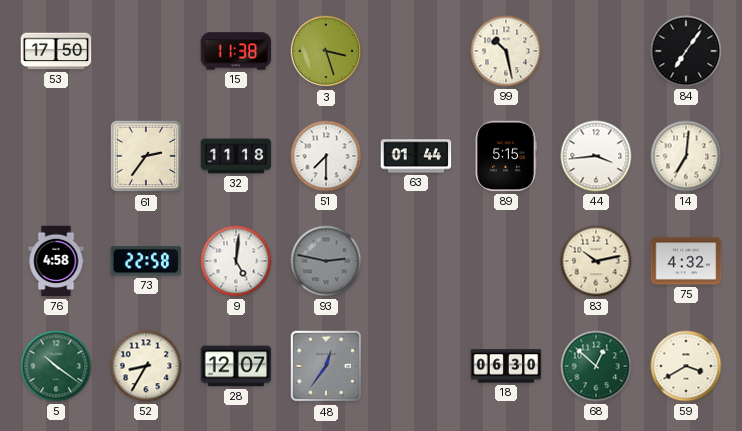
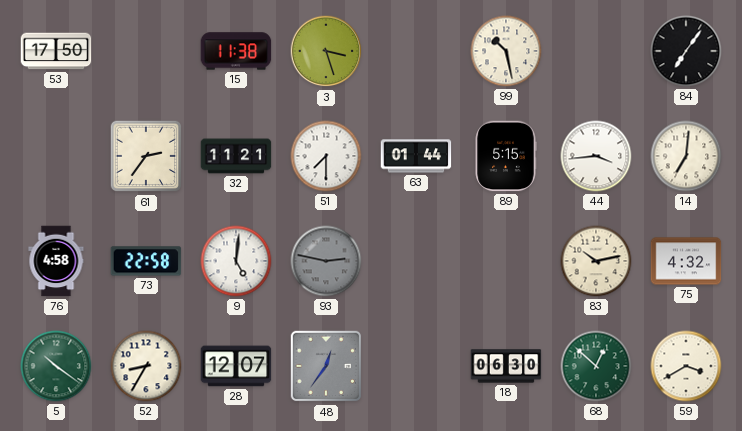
32: 11:18 -> 11:21 (236, 156)
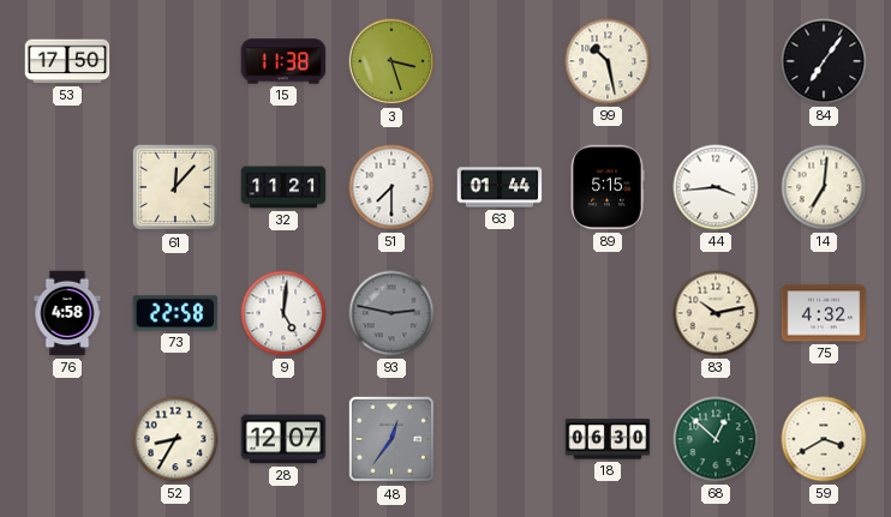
61: 2:36 -> 12:07 (175, 187)
5: 10:21 -> none (56, 366)
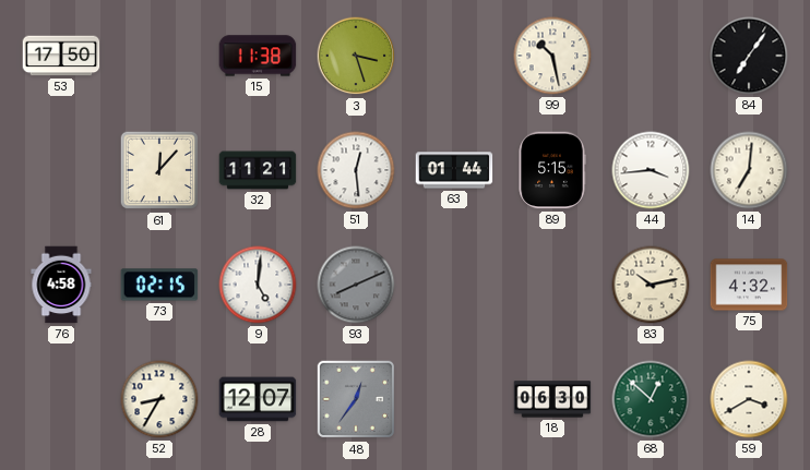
51: 7:30 -> 12:29 (356, 170)
73: 22:58 -> 02:15 (159, 285)
93: 2:47 -> 8:11 (356, 285)
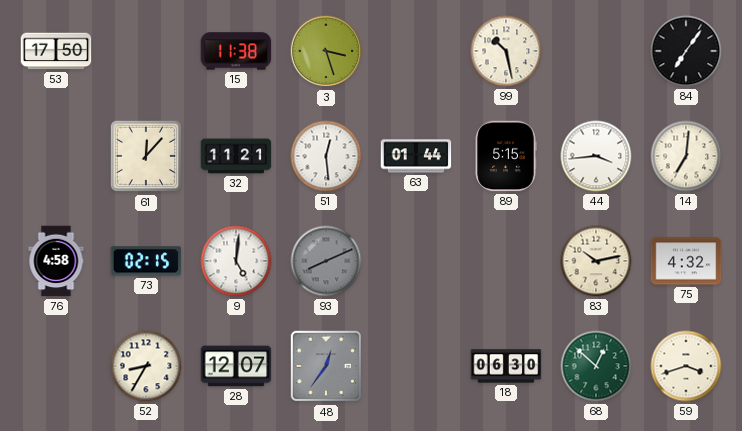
59: 3:40 -> 3:42 (686, 366)
